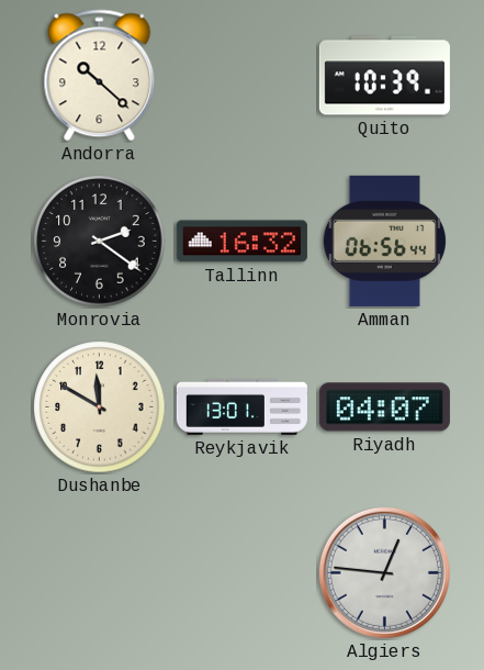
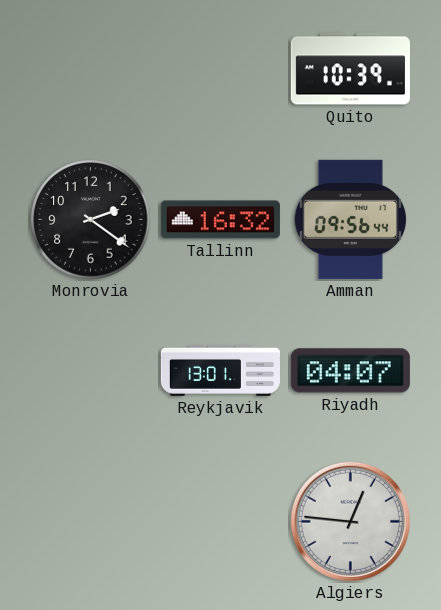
Andorra: 10:22 -> none (100, 76)
Amman: 06:56 -> 09:56 (350, 219)
Dushanbe: 11:50 -> none (100, 407)
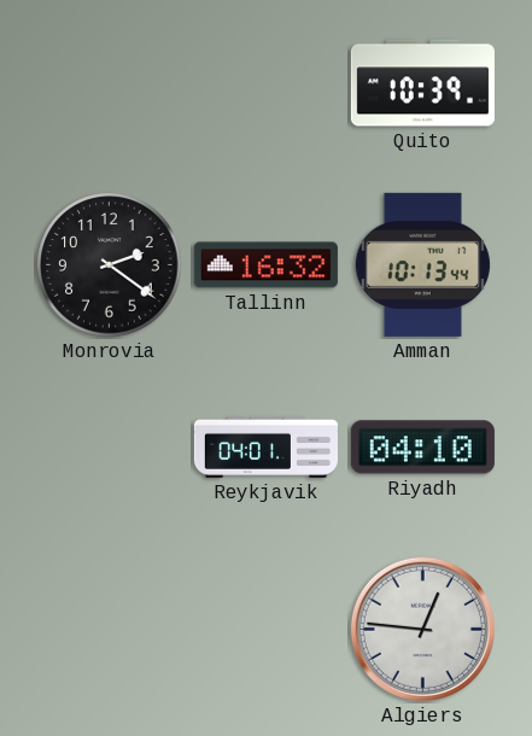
Amman: 09:56 -> 10:13 (422, 264)
Reykjavik: 13:01 -> 04:01 (265, 446)
Riyadh: 04:07 -> 04:10 (422, 448)
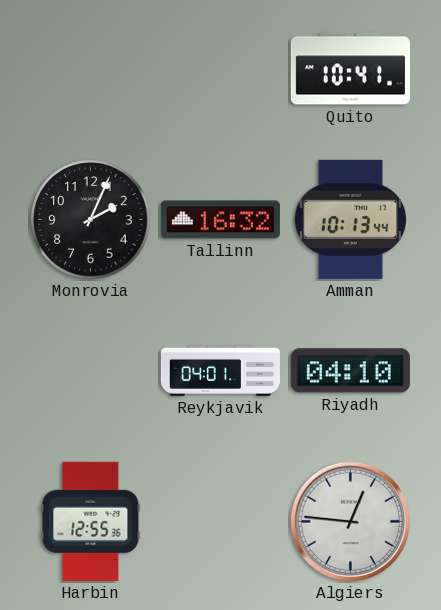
Quito: 10:39 -> 10:41 (350, 69)
Monrovia: 2:21 -> 2:04 (91, 220)
Harbin: none -> 12:55 (91, 521)
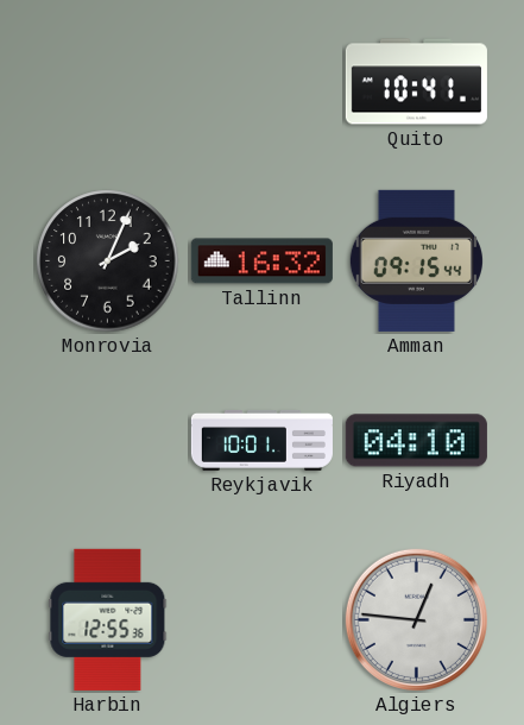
Amman: 10:13 -> 09:15 (416, 260)
Reykjavik: 04:01 -> 10:01 (261, 440)
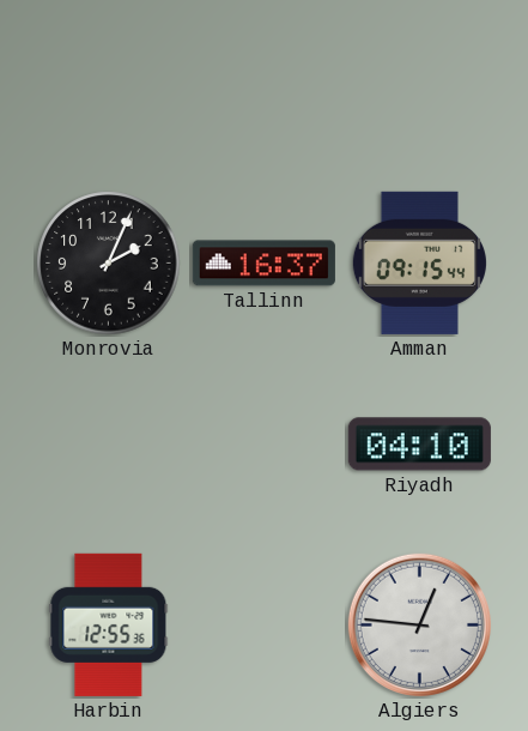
Quito: 10:41 -> none (416, 82)
Tallinn: 16:32 -> 16:37 (263, 264)
Reykjavik: 10:01 -> none (261, 440)
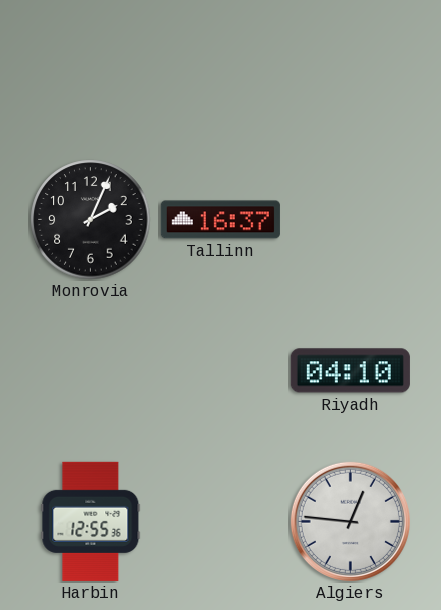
Amman: 09:15 -> none (419, 262)
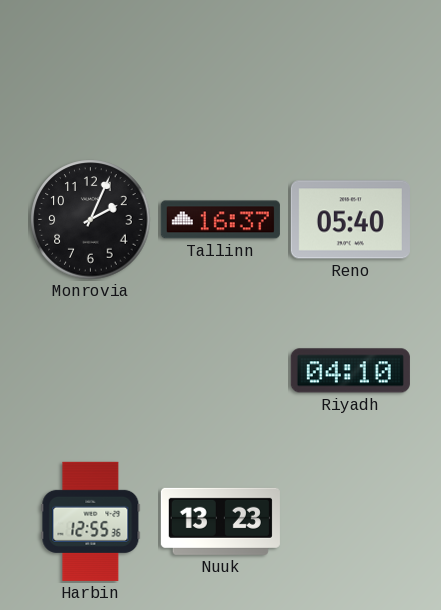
Reno: none -> 05:40 (350, 220)
Nuuk: none -> 13:23 (220, 521)
Algiers: 12:46 -> none (350, 521)
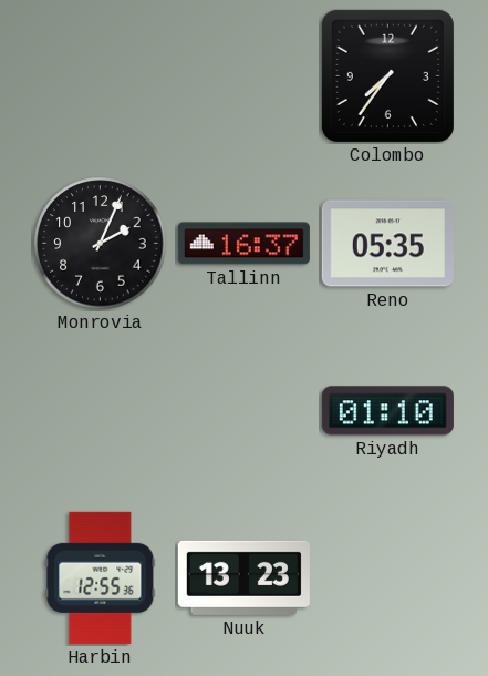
Colombo: none -> 7:36 (387, 75)
Reno: 05:40 -> 05:35 (387, 244)
Riyadh: 04:10 -> 01:10 (387, 411)
